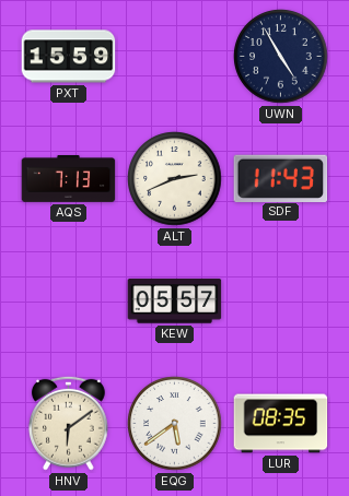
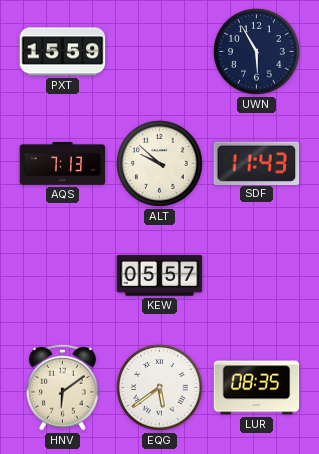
UWN: 4:55 -> 5:55 (257, 52)
ALT: 2:41 -> 9:52 (160, 164)
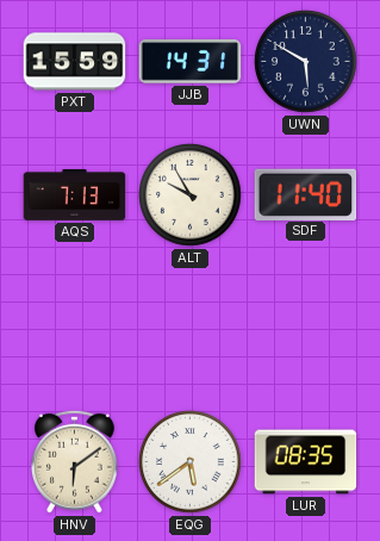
JJB: none -> 14:31 (191, 62)
UWN: 5:55 -> 5:50 (306, 62)
ALT: 9:52 -> 9:55 (191, 195)
SDF: 11:43 -> 11:40 (306, 194)
KEW: 05:57 -> none (160, 276)
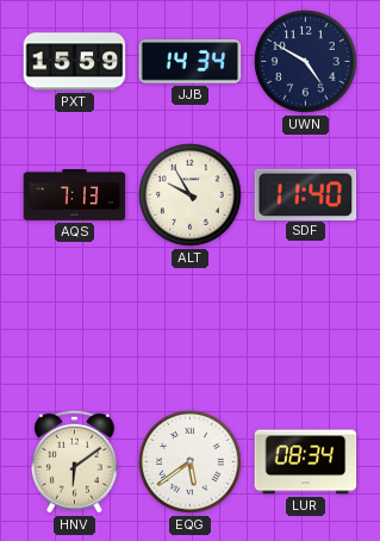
JJB: 14:31 -> 14:34 (191, 62)
UWN: 5:50 -> 4:50 (306, 62)
LUR: 08:35 -> 08:34 (306, 462)
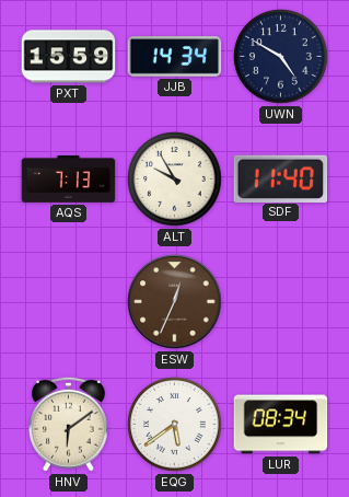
ESW: none -> 12:34 (175, 302)
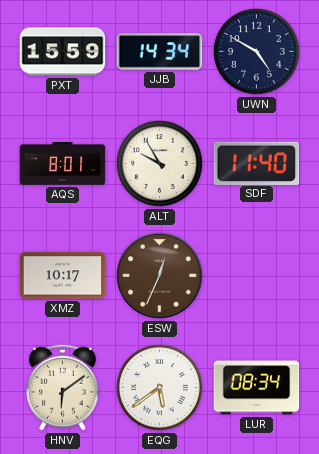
AQS: 7:13 -> 8:01 (63, 164)
XMZ: none -> 10:17 (63, 276)
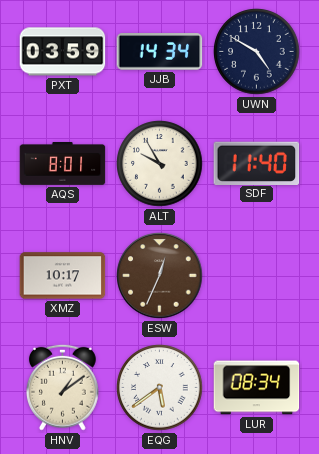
PXT: 15:59 -> 03:59 (63, 52)
HNV: 6:09 -> 1:09 (62, 387)
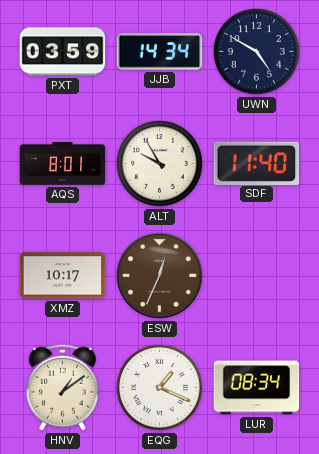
EQG: 5:39 -> 1:19 (160, 388)
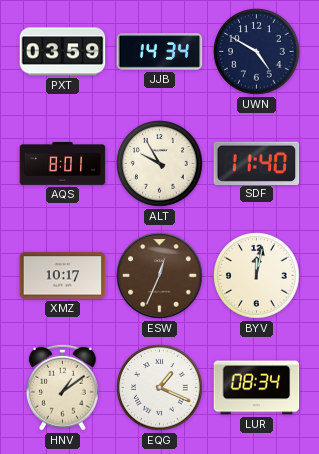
BYV: none -> 12:02 (257, 276)
